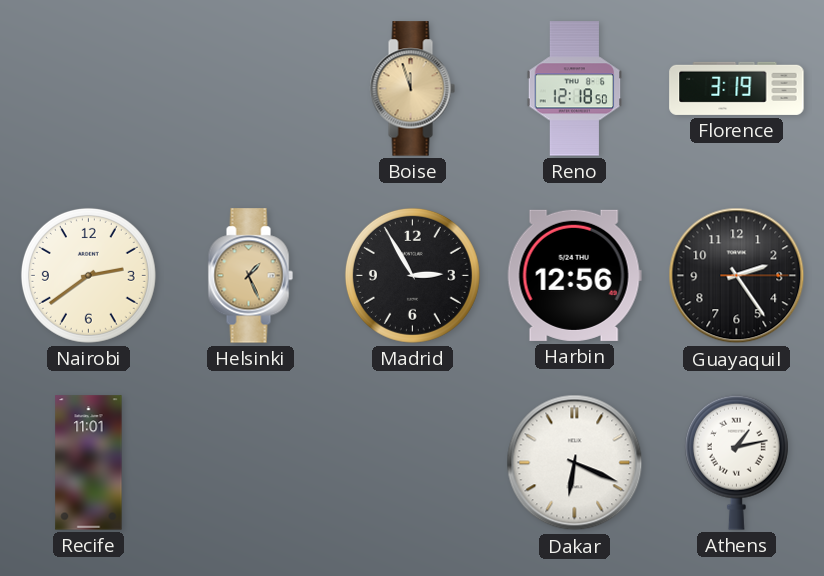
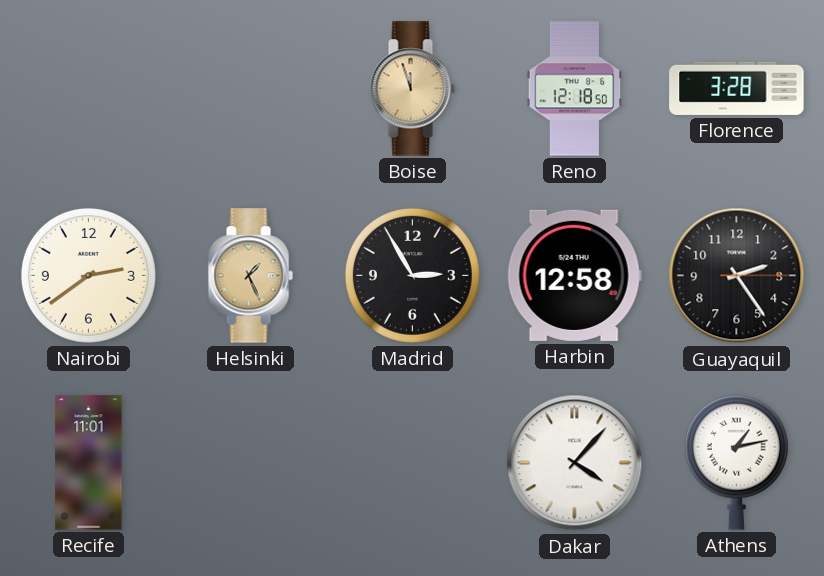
Florence: 3:19 -> 3:28 (737, 88)
Harbin: 12:56 -> 12:58 (574, 275)
Dakar: 6:19 -> 4:07 (575, 463)
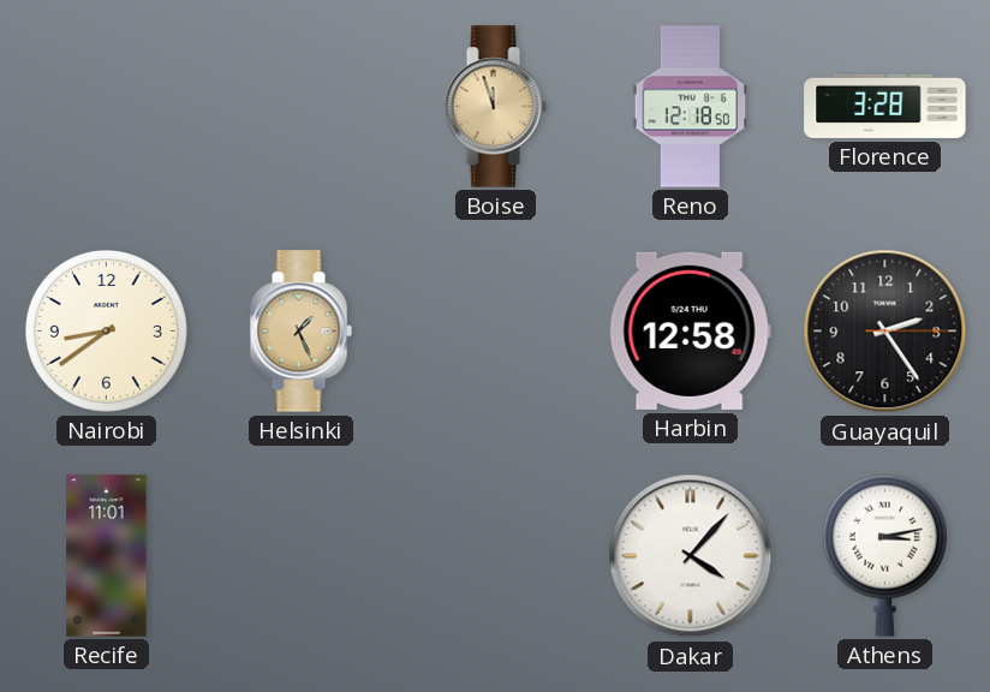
Nairobi: 2:39 -> 8:39 (106, 330)
Madrid: 2:55 -> none (412, 275)
Athens: 1:13 -> 3:13 (884, 555)
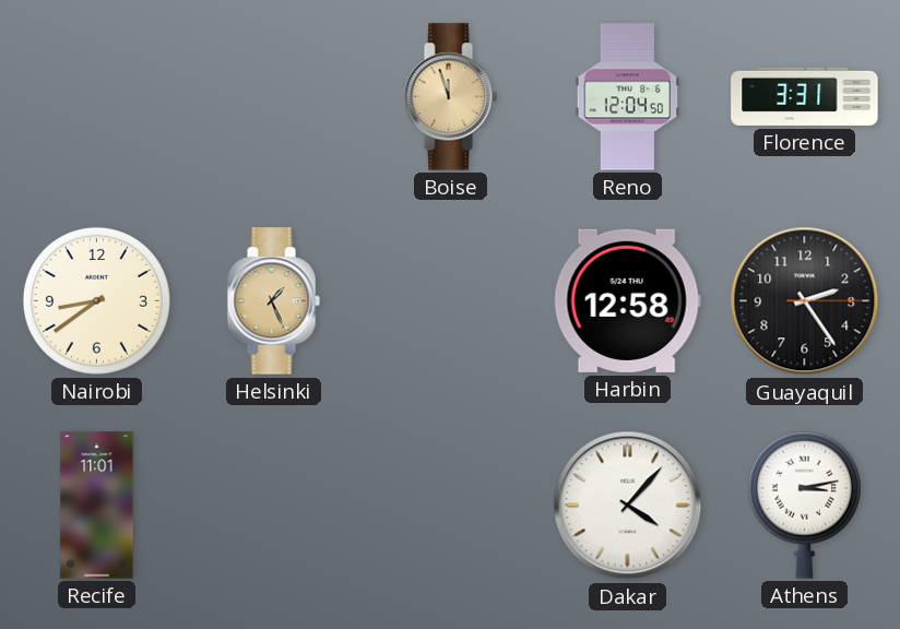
Reno: 12:18 -> 12:04 (628, 97)
Florence: 3:28 -> 3:31 (805, 96)
